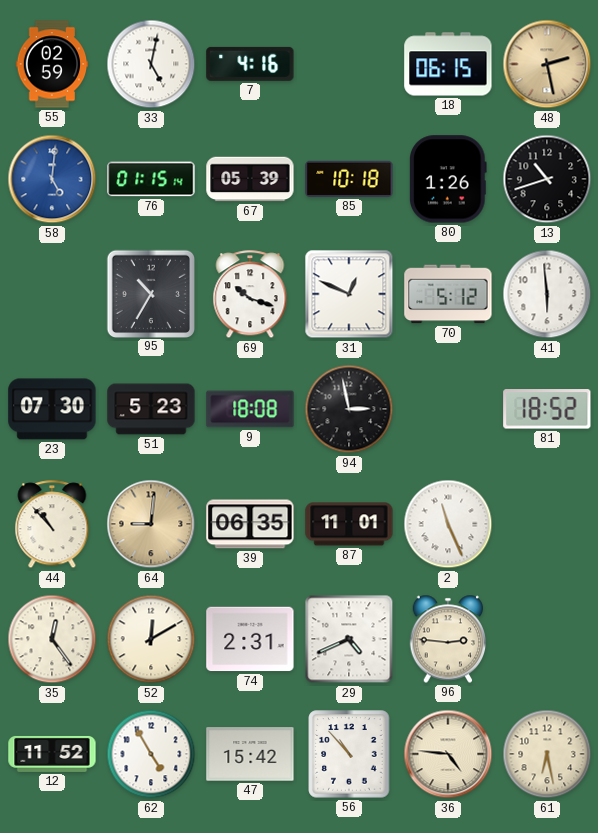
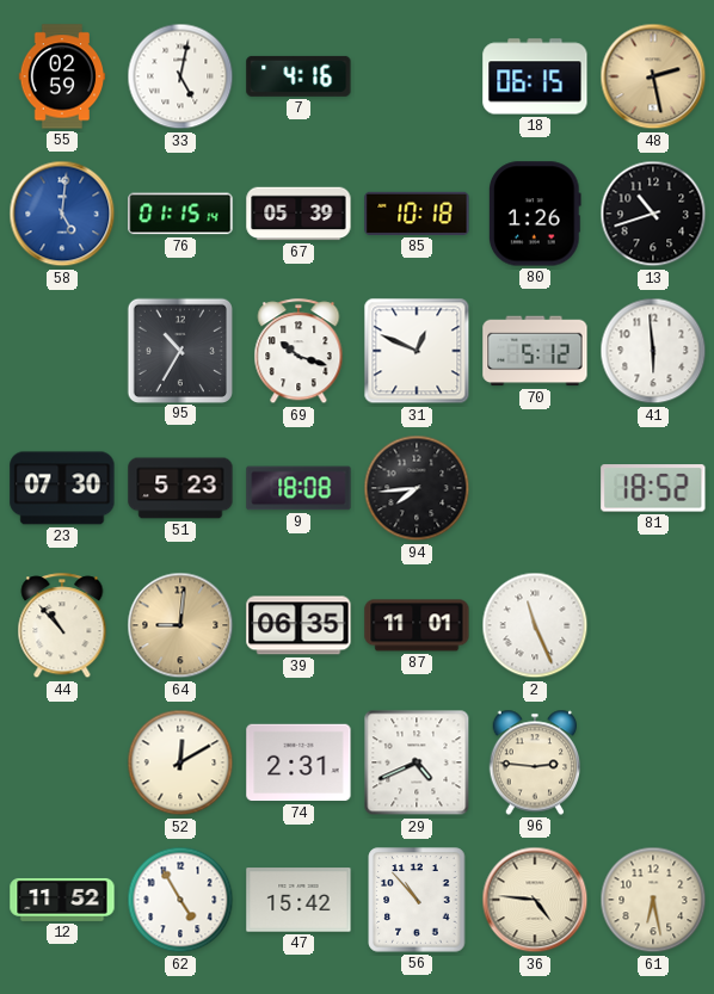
94: 2:58 -> 7:44 (417, 488)
35: 12:24 -> none (52, 639)
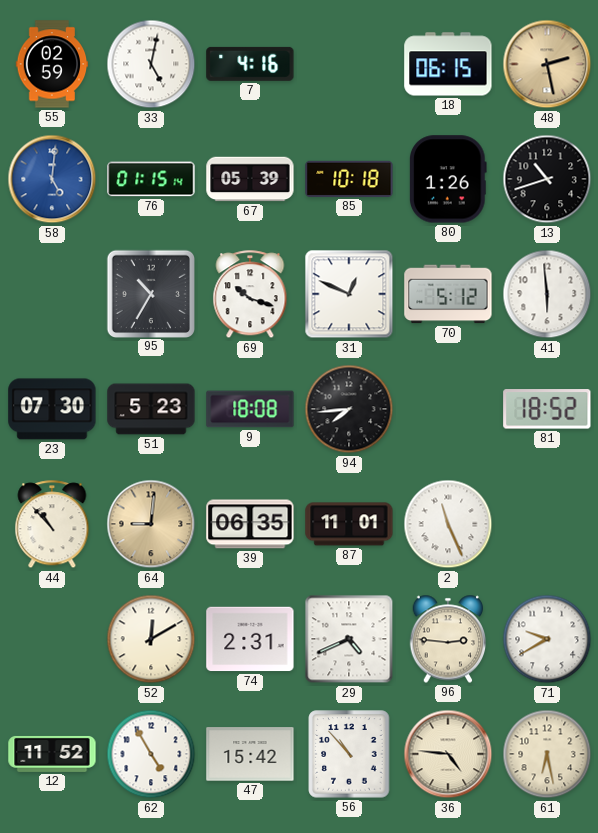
71: none -> 9:40 (547, 639)
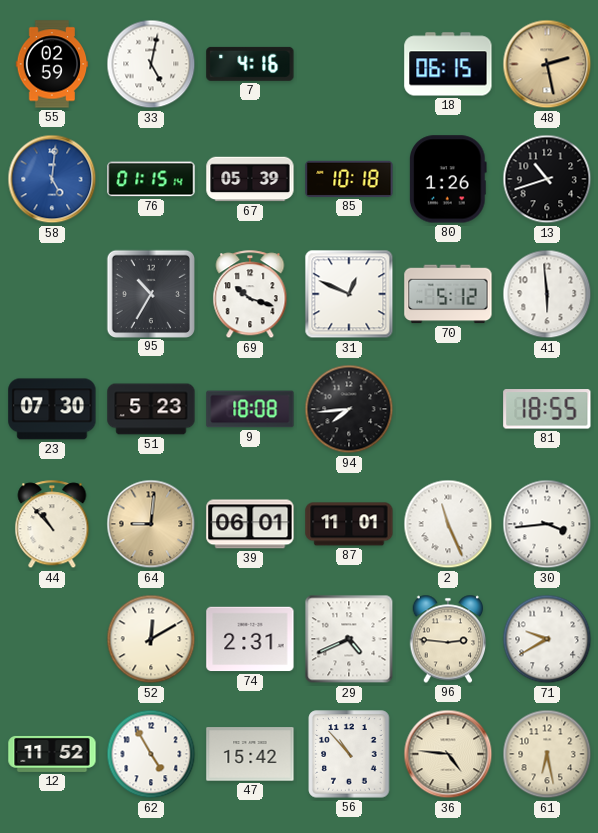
81: 18:52 -> 18:55 (547, 409)
39: 06:35 -> 06:01 (250, 524)
30: none -> 3:44 (547, 524)
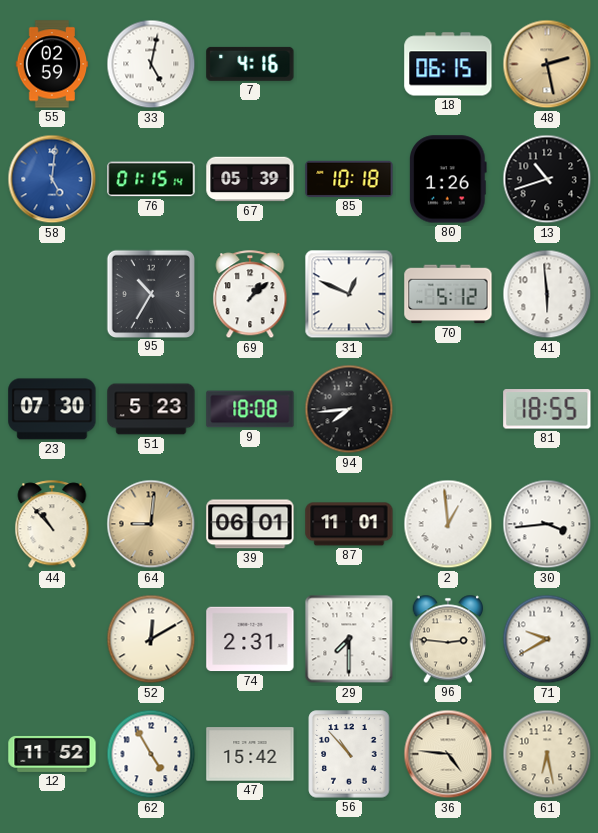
69: 10:18 -> 1:08 (250, 295)
2: 11:26 -> 12:59 (448, 524)
29: 4:41 -> 7:30 (349, 639)
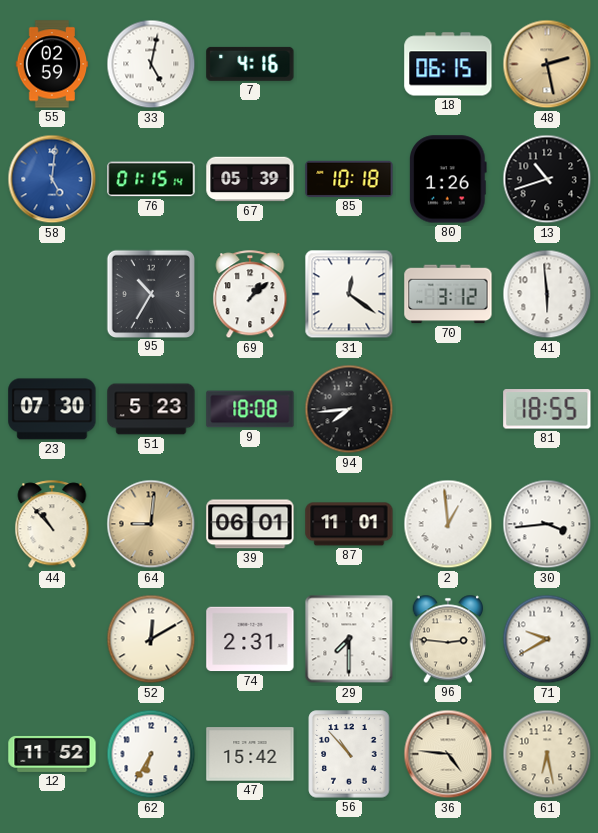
31: 12:49 -> 12:21 (349, 294)
70: 5:12 -> 3:12 (448, 294)
62: 4:55 -> 6:35 (151, 754)
